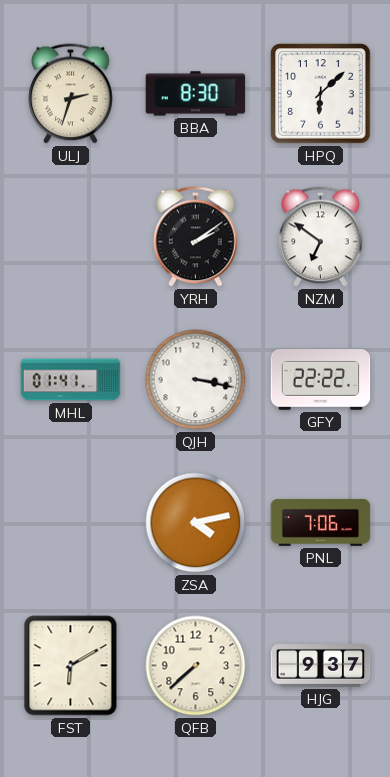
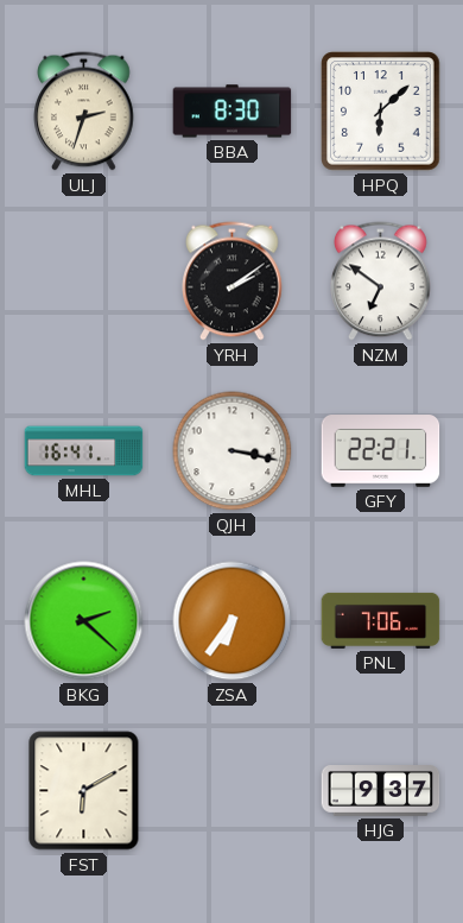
MHL: 01:41 -> 16:41 (84, 451)
GFY: 22:22 -> 22:21 (381, 451)
BKG: none -> 2:22 (84, 621)
ZSA: 4:13 -> 6:36 (233, 621)
QFB: 7:38 -> none (196, 666)
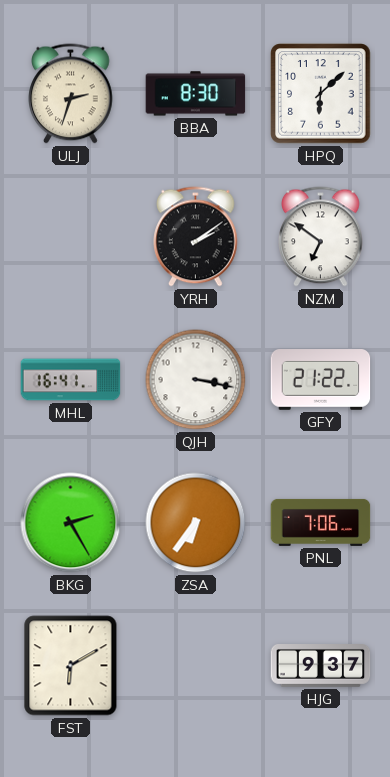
GFY: 22:21 -> 21:22 (321, 380)
BKG: 2:22 -> 2:25 (71, 523)
